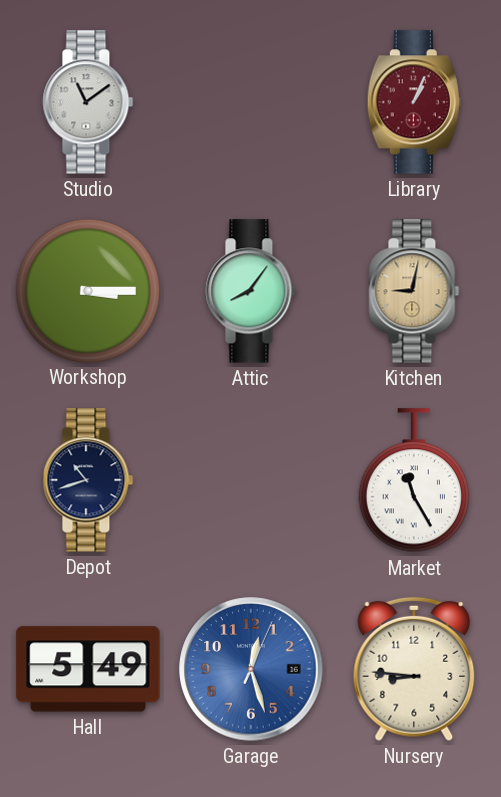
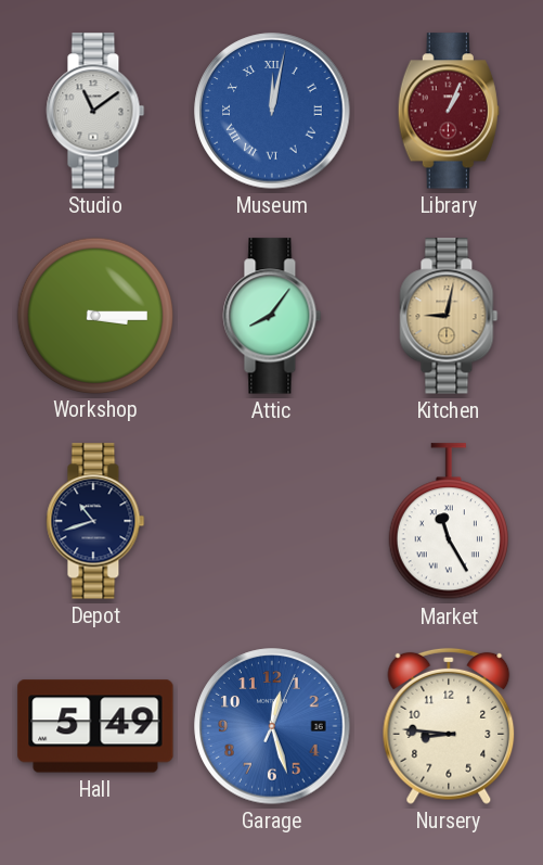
Museum: none -> 12:02 (272, 111)
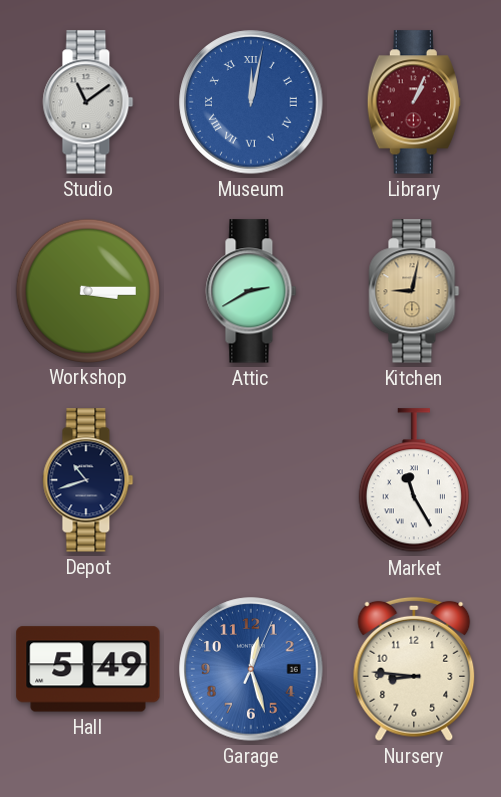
Attic: 8:06 -> 2:40 (251, 291)
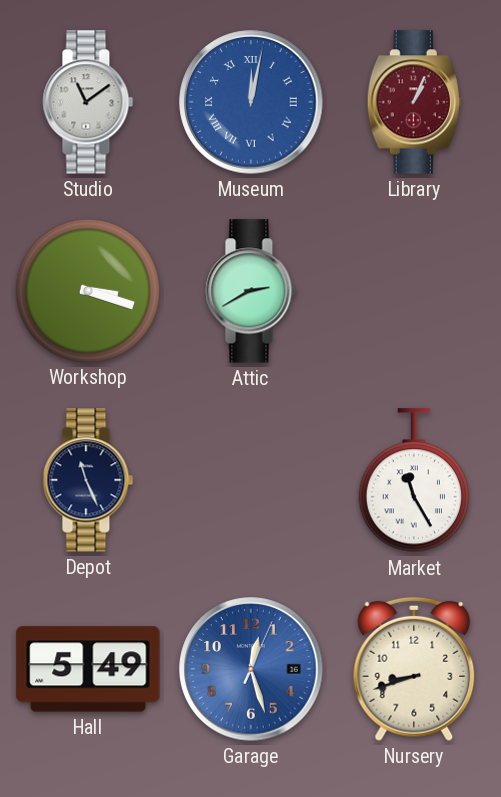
Workshop: 3:15 -> 3:18 (87, 290)
Kitchen: 9:02 -> none (414, 291)
Depot: 10:42 -> 11:26 (88, 480)
Nursery: 8:46 -> 8:42 (414, 669)
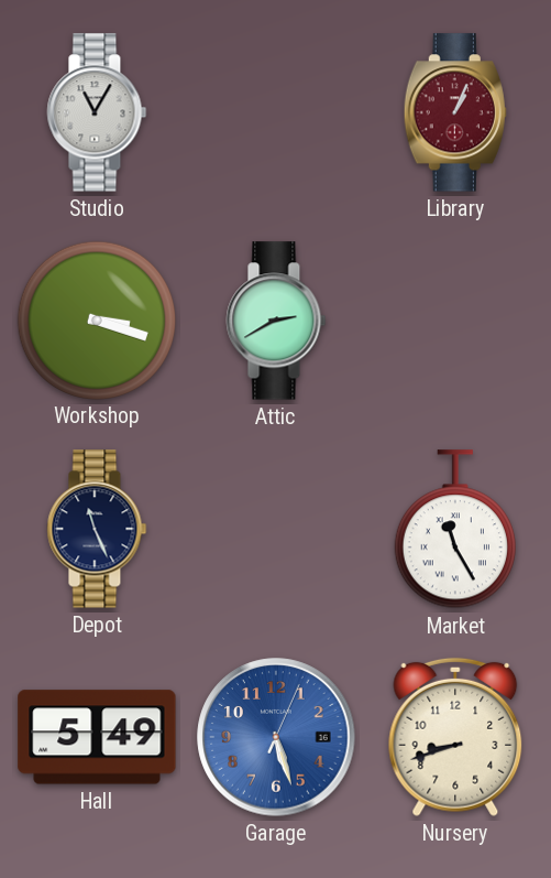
Studio: 11:09 -> 11:05 (97, 112)
Museum: 12:02 -> none (251, 102)
Garage: 12:27 -> 5:27 (276, 737)
